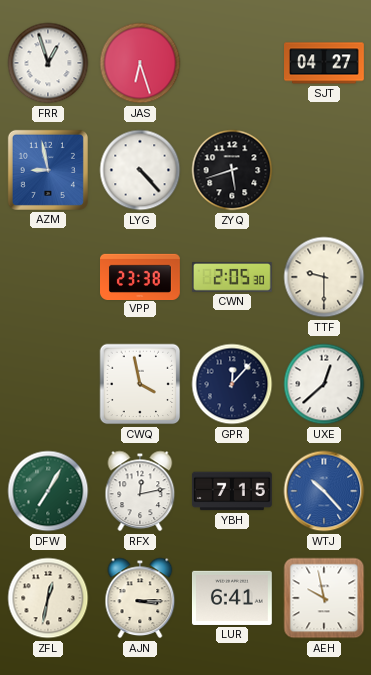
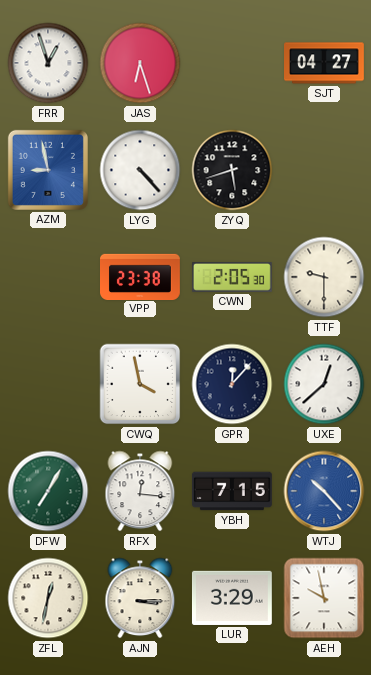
RFX: 12:13 -> 12:16 (140, 491)
LUR: 6:41 -> 3:29 (232, 598)
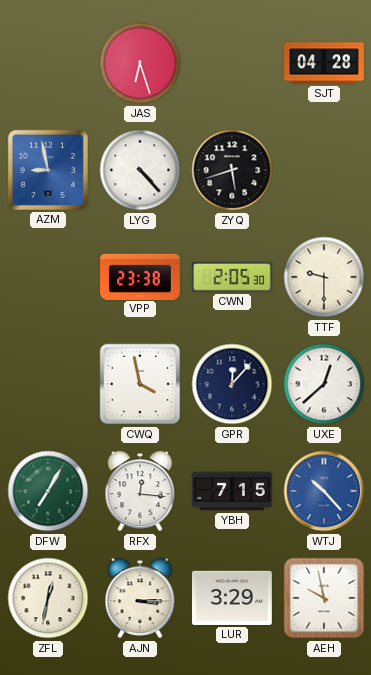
FRR: 12:57 -> none (48, 63)
SJT: 04:27 -> 04:28 (325, 63)
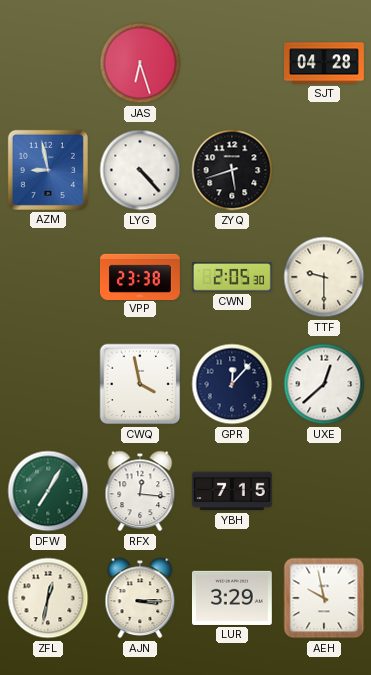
WTJ: 10:23 -> none (324, 491)
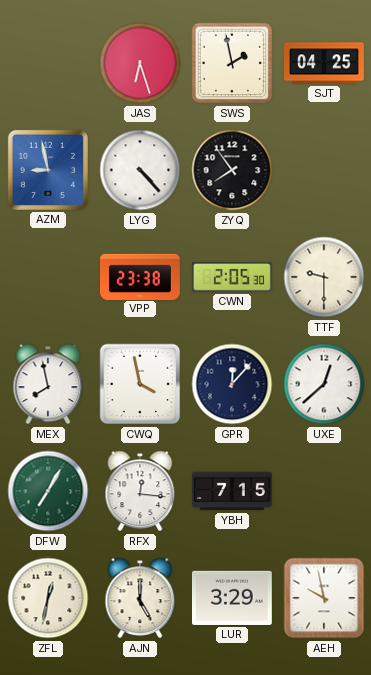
SWS: none -> 1:58 (232, 63)
SJT: 04:28 -> 04:25 (325, 63)
ZYQ: 5:42 -> 7:54 (232, 170)
MEX: none -> 7:58 (48, 384)
AJN: 3:15 -> 5:00 (140, 598)
